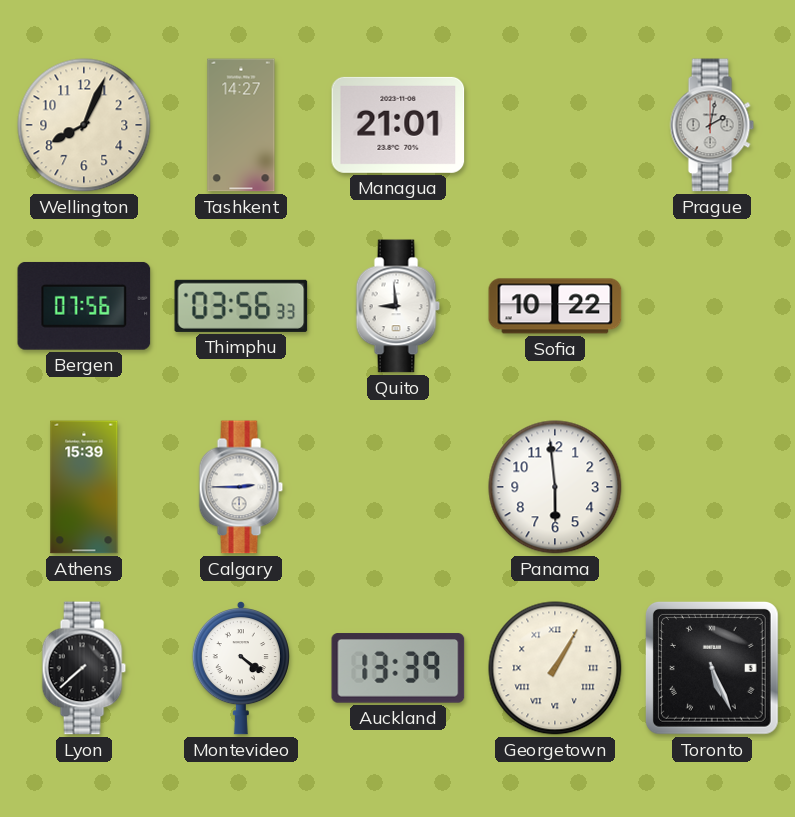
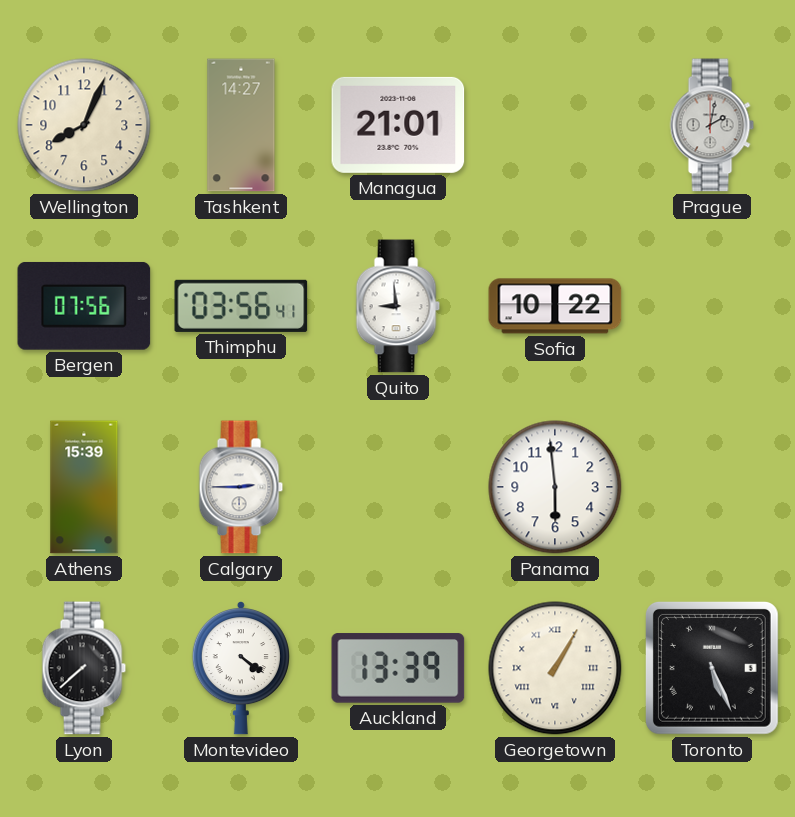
Thimphu: 03:56:33 -> 03:56:41 (241, 306)
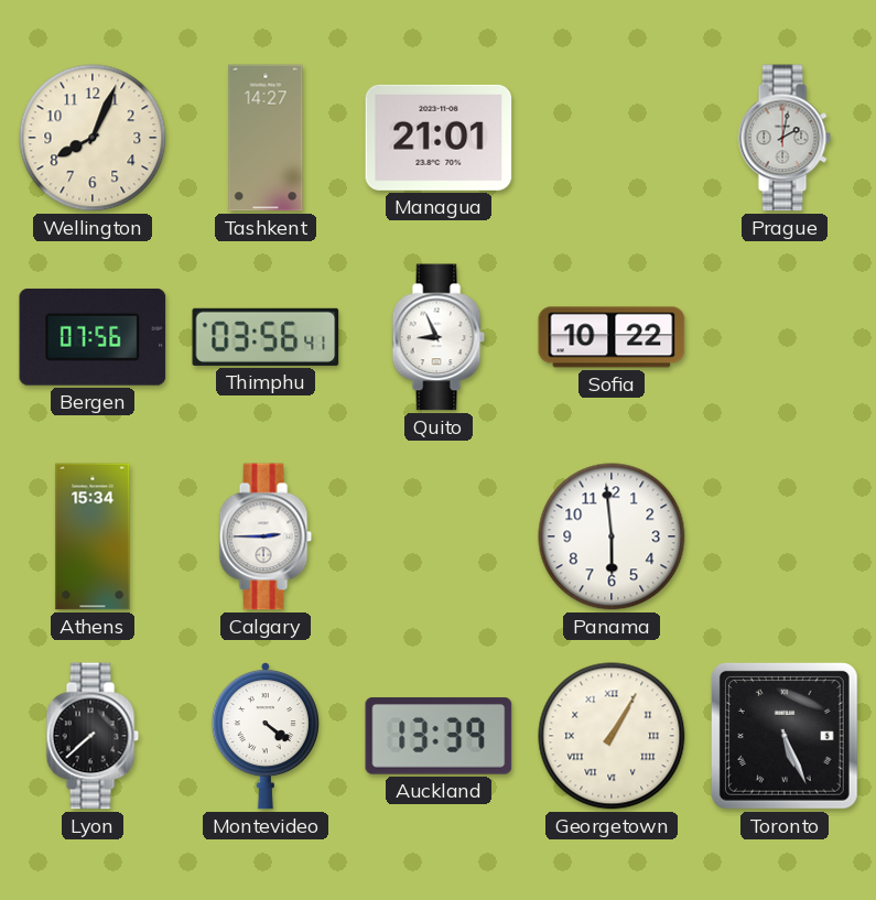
Quito: 8:59 -> 8:56 (439, 337)
Athens: 15:39 -> 15:34 (93, 536)
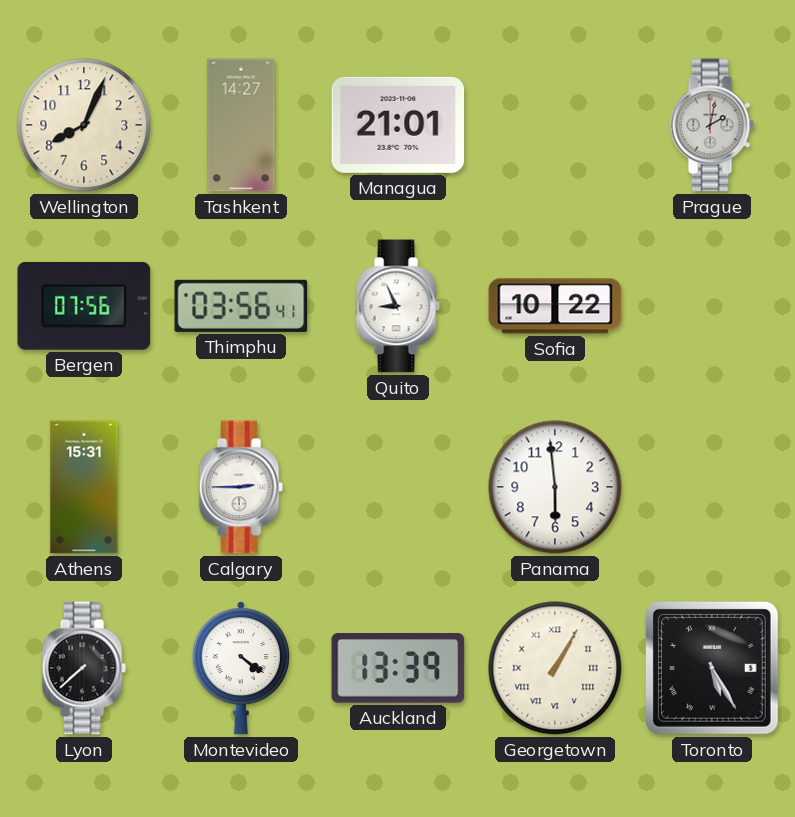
Athens: 15:34 -> 15:31 (84, 487)
Toronto: 5:26 -> 5:25 (712, 668)
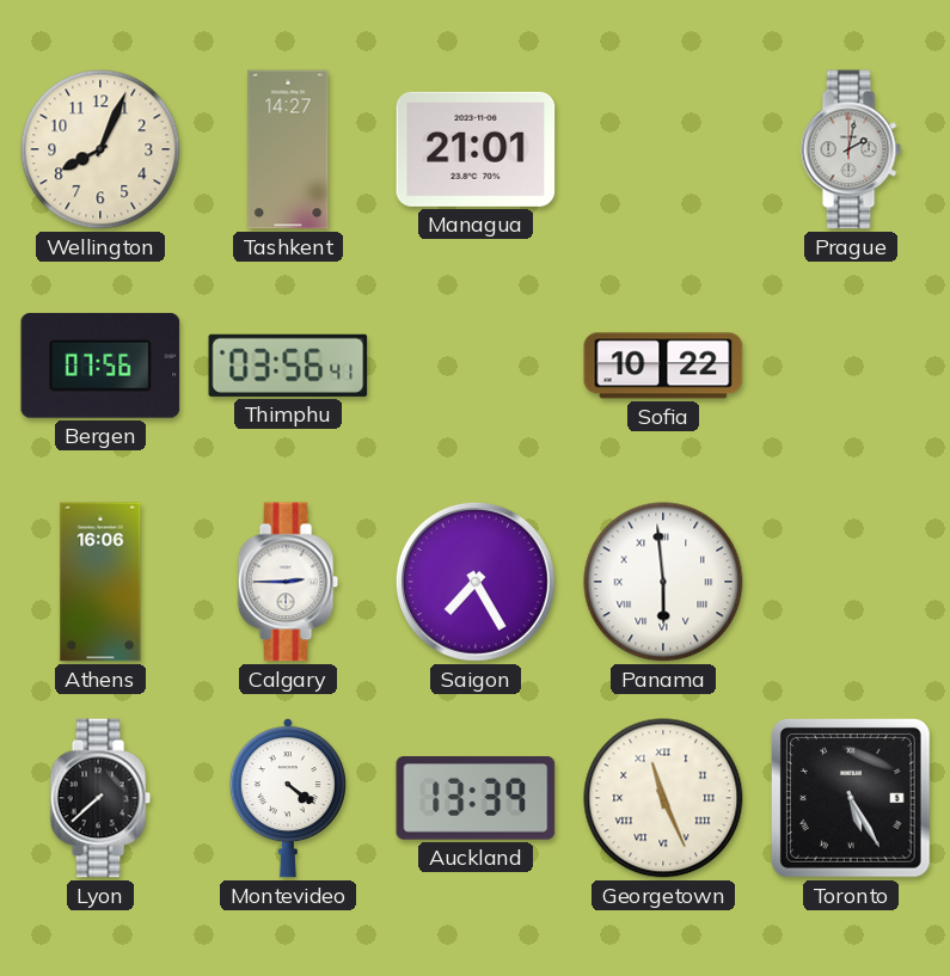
Quito: 8:56 -> none (398, 306)
Athens: 15:31 -> 16:06 (100, 582)
Saigon: none -> 7:25 (476, 582)
Panama numerals: Arabic -> Roman (663, 582)
Georgetown: 1:05 -> 11:26 (663, 798)
